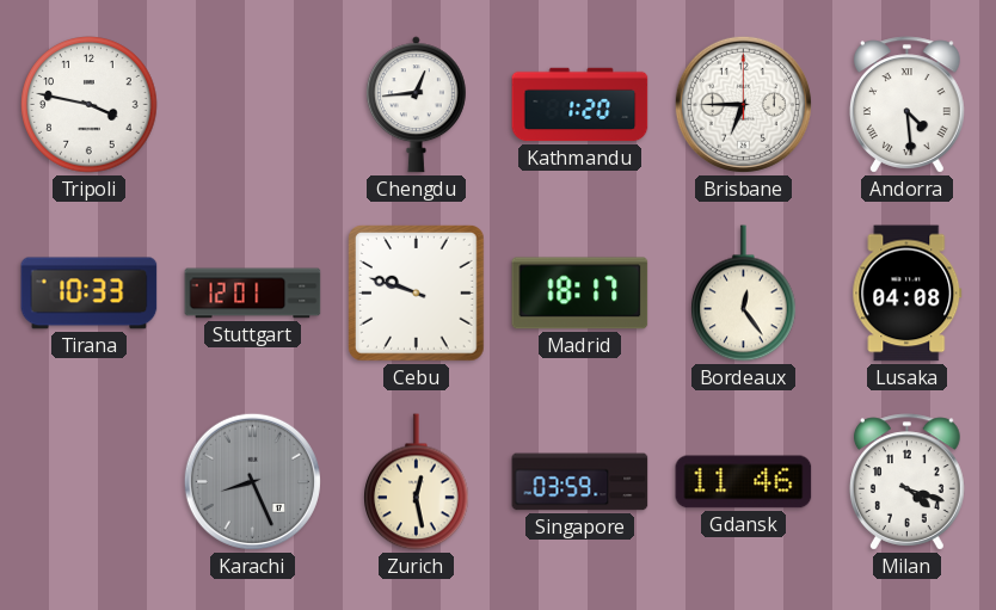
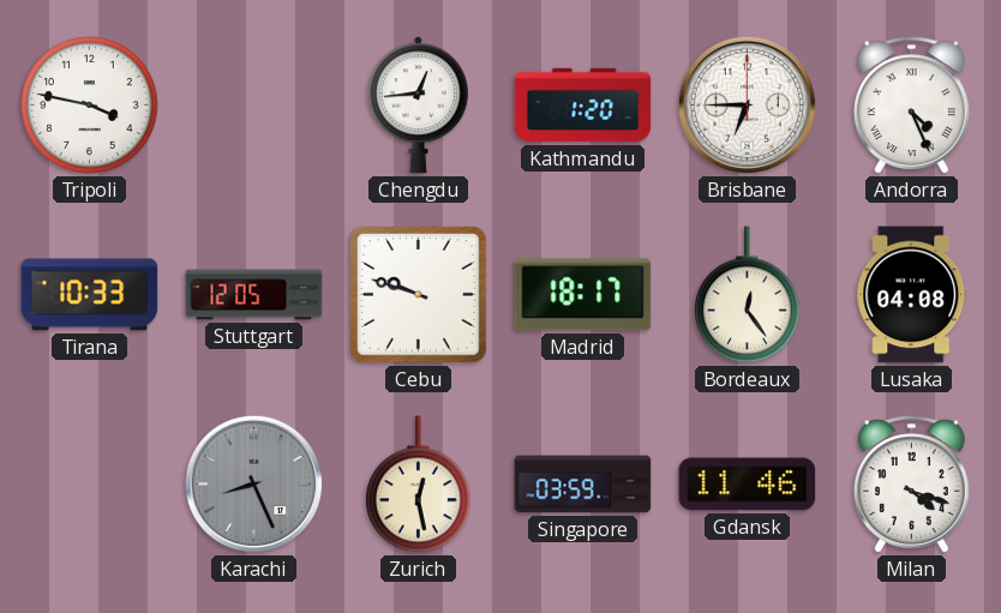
Andorra: 4:29 -> 4:26 (911, 106)
Stuttgart: 12:01 -> 12:05 (254, 295)
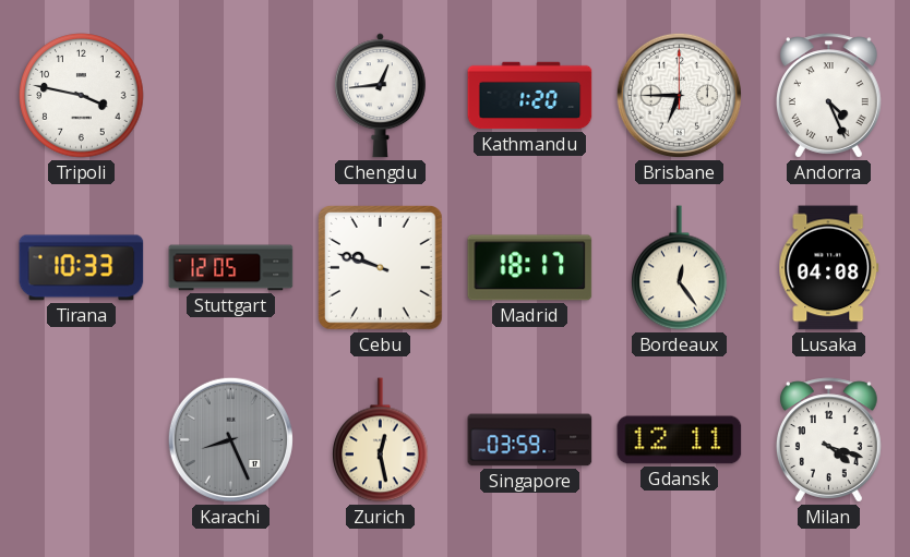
Gdansk: 11:46 -> 12:11 (680, 440)
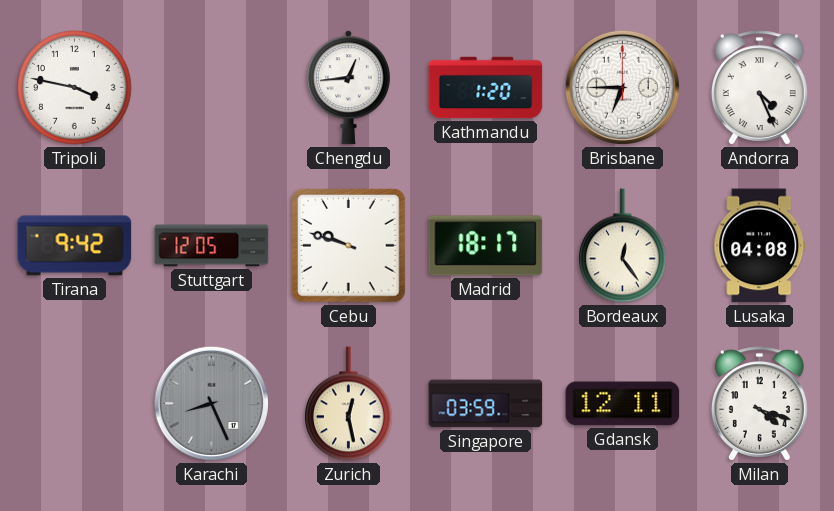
Tirana: 10:33 -> 9:42 (75, 246)
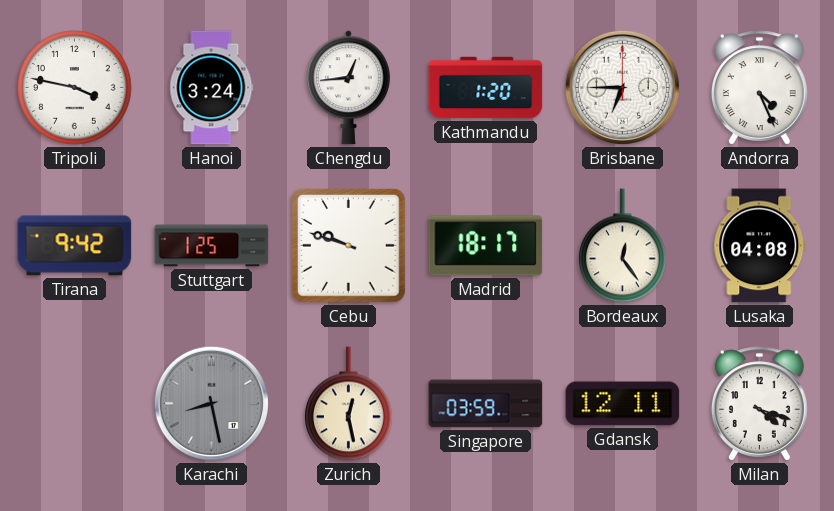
Hanoi: none -> 3:24 (212, 88)
Stuttgart: 12:05 -> 1:25 (212, 246)
Karachi: 8:26 -> 8:28 (211, 403)
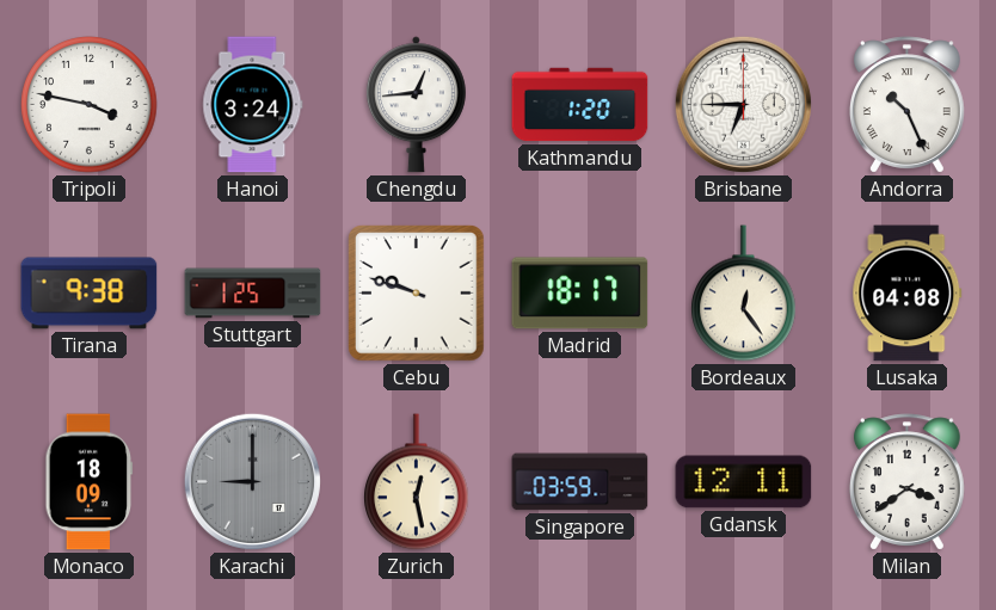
Andorra: 4:26 -> 10:26 (906, 105)
Tirana: 9:42 -> 9:38 (90, 294)
Monaco: none -> 18:09 (90, 482)
Karachi: 8:28 -> 9:00 (252, 481)
Milan: 4:18 -> 3:39 (906, 482)
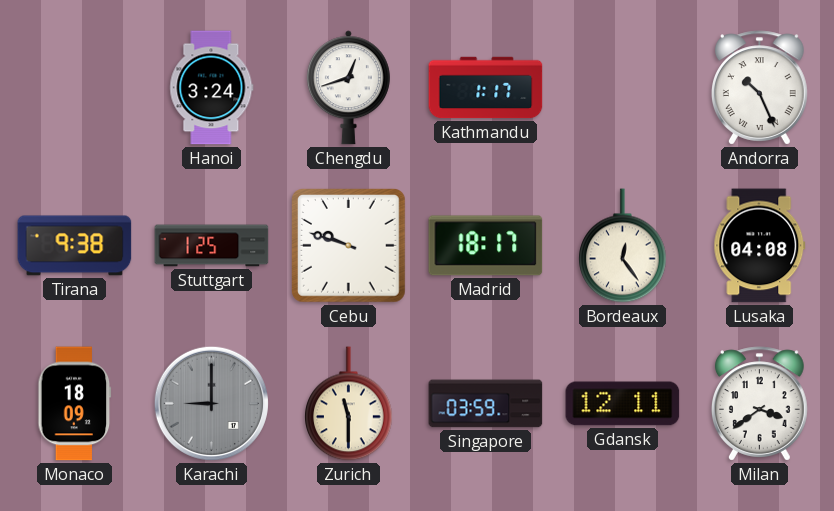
Tripoli: 3:47 -> none (90, 105)
Chengdu: 12:44 -> 12:42 (348, 88)
Kathmandu: 1:20 -> 1:17 (486, 88)
Brisbane: 6:45 -> none (743, 104)
Zurich: 12:28 -> 11:30 (349, 404)
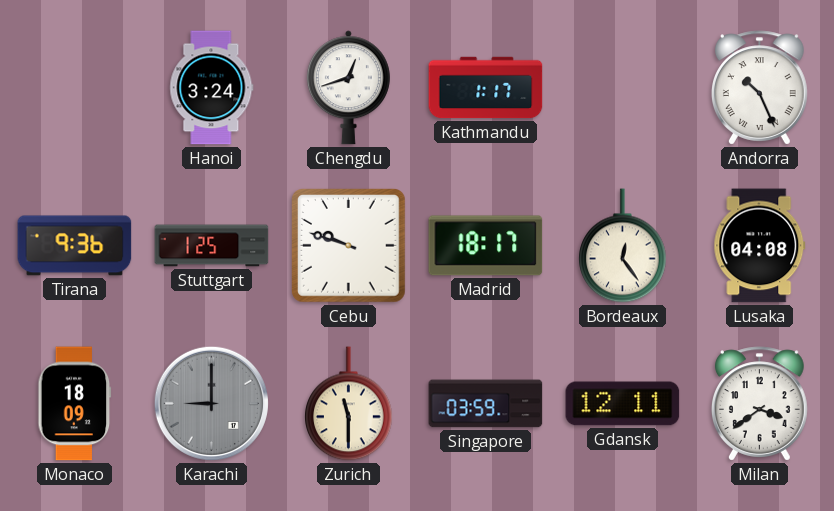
Tirana: 9:38 -> 9:36 (75, 246)
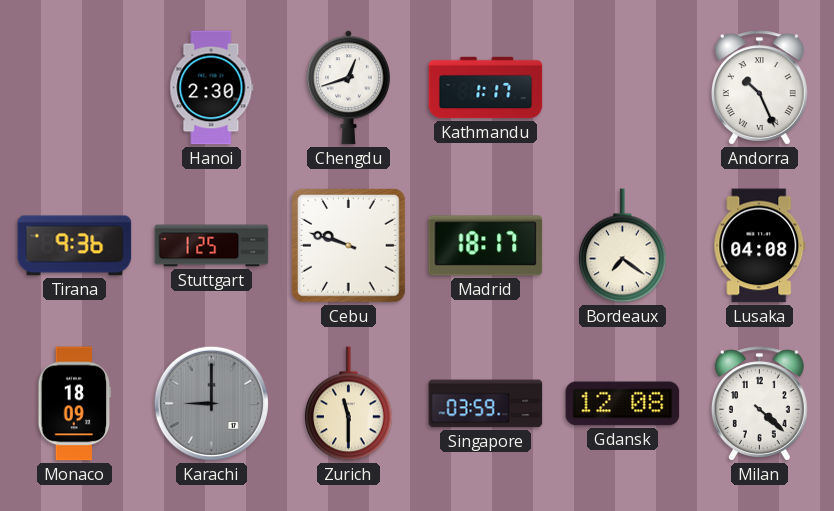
Hanoi: 3:24 -> 2:30 (212, 88)
Bordeaux: 12:24 -> 7:21 (623, 246)
Gdansk: 12:11 -> 12:08 (623, 404)
Milan: 3:39 -> 4:22 (759, 404)
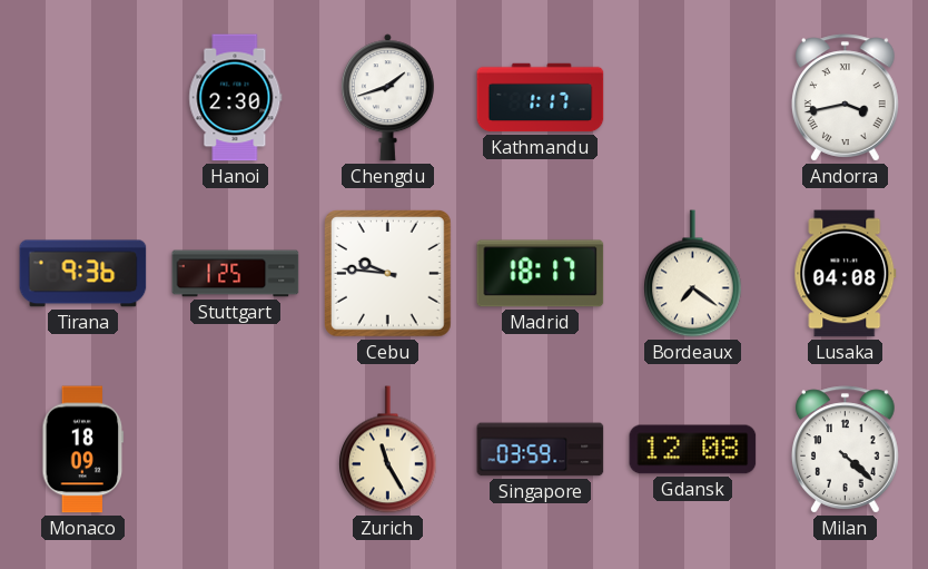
Chengdu: 12:42 -> 1:42 (387, 98)
Andorra: 10:26 -> 3:43 (845, 98)
Cebu: 9:48 -> 9:46 (388, 274)
Karachi: 9:00 -> none (211, 403)
Zurich: 11:30 -> 11:25 (388, 450)
